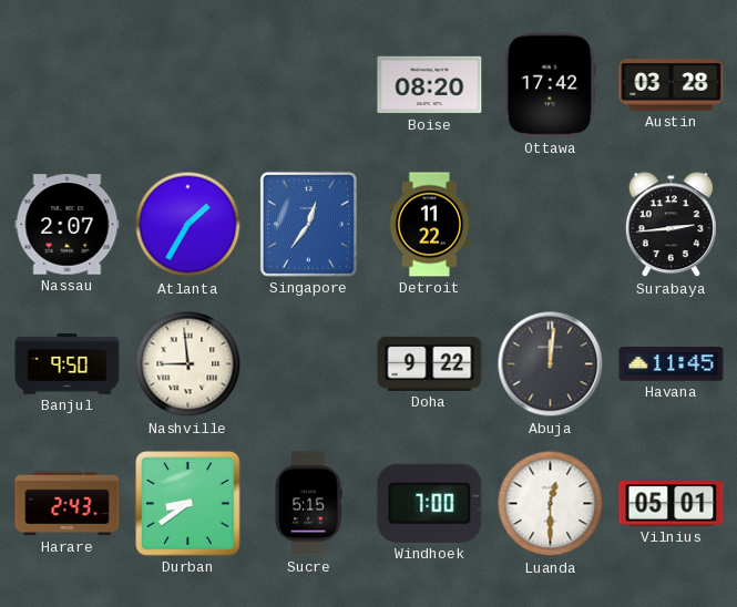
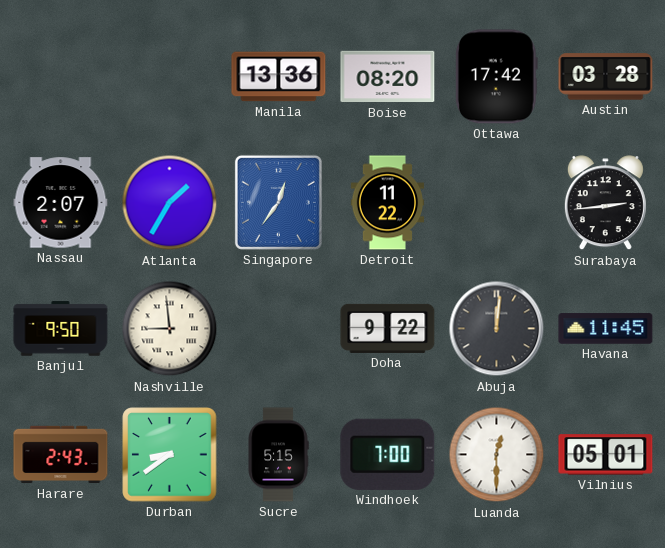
Manila: none -> 13:36 (279, 77)
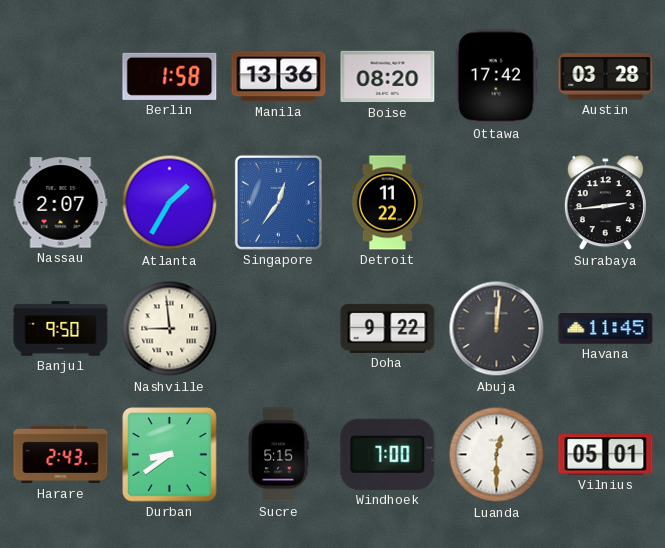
Berlin: none -> 1:58 (170, 76)
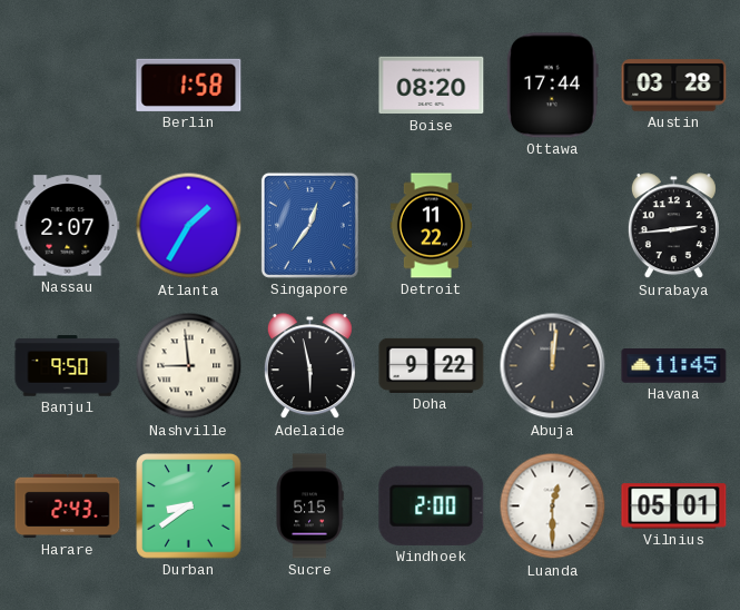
Manila: 13:36 -> none (279, 77)
Ottawa: 17:42 -> 17:44 (552, 86)
Adelaide: none -> 5:58 (309, 366)
Windhoek: 7:00 -> 2:00 (432, 505)
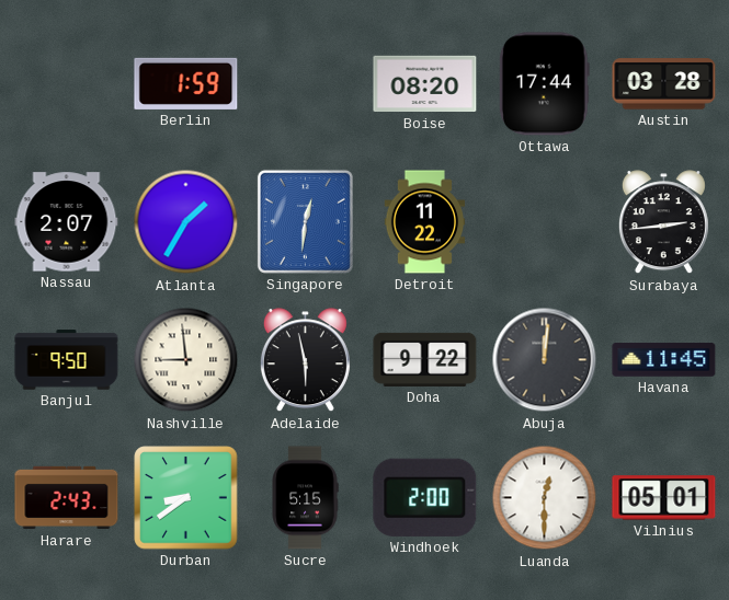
Berlin: 1:58 -> 1:59 (186, 83)
Singapore: 12:36 -> 12:31 (305, 221)
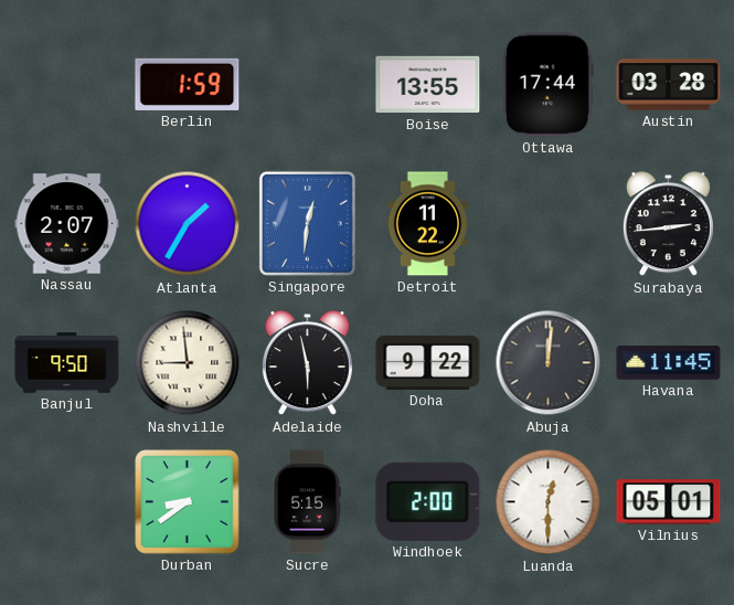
Boise: 08:20 -> 13:55 (428, 85)
Harare: 2:43 -> none (67, 498)
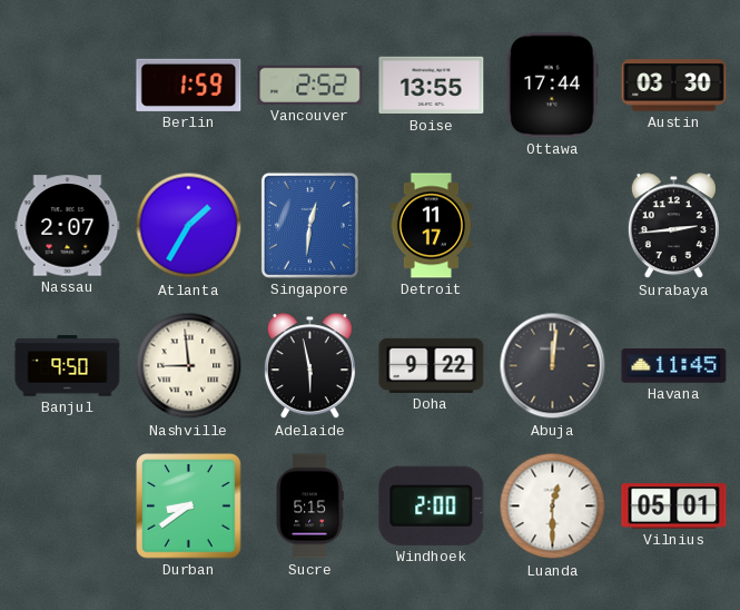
Vancouver: none -> 2:52 (310, 85)
Austin: 03:28 -> 03:30 (674, 86)
Detroit: 11:22 -> 11:17 (432, 226)
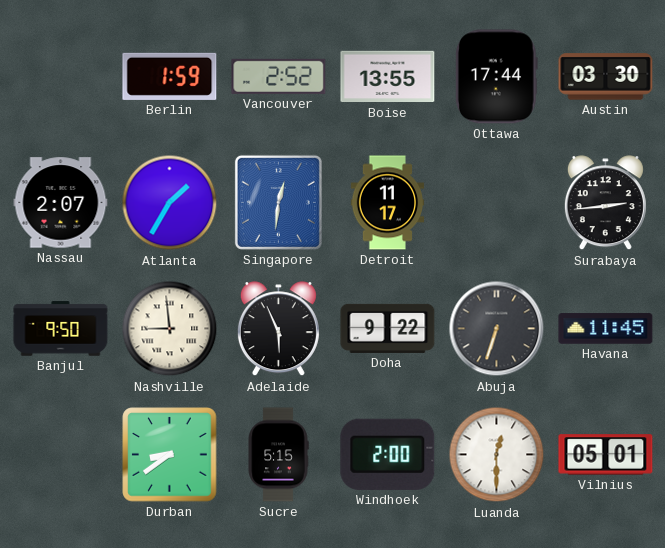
Adelaide: 5:58 -> 5:56 (278, 329)
Abuja: 12:01 -> 6:33 (497, 329)
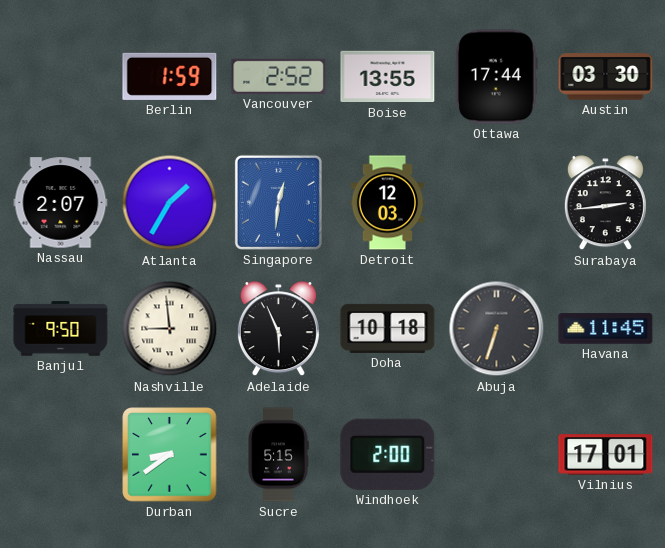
Detroit: 11:17 -> 12:03 (388, 203)
Doha: 9:22 -> 10:18 (388, 328)
Luanda: 12:30 -> none (497, 455)
Vilnius: 05:01 -> 17:01 (606, 455)
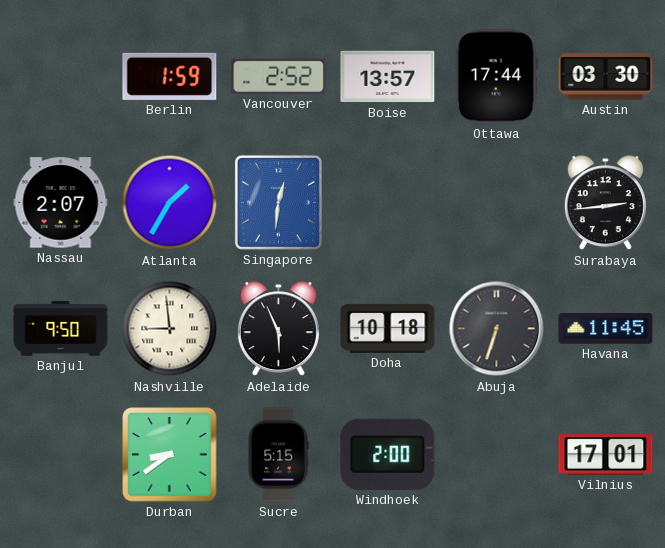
Boise: 13:55 -> 13:57 (388, 77)
Detroit: 12:03 -> none (388, 203)
